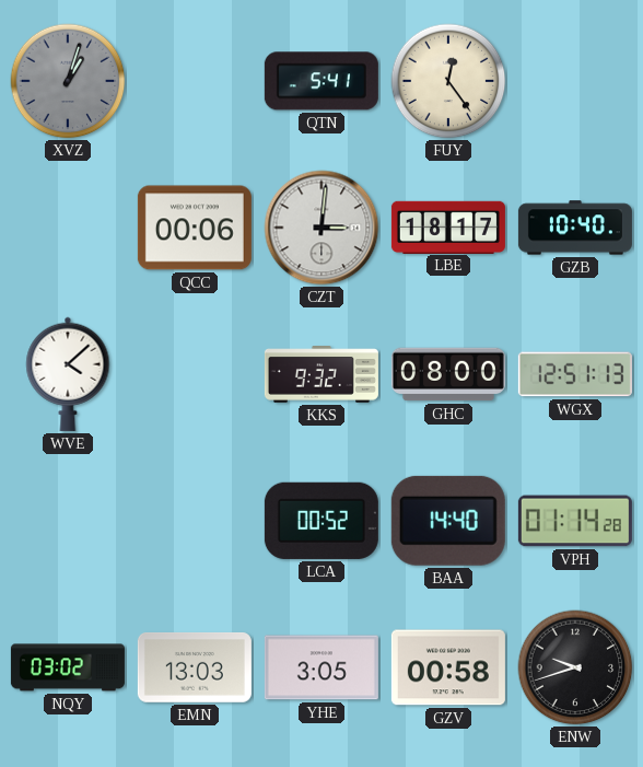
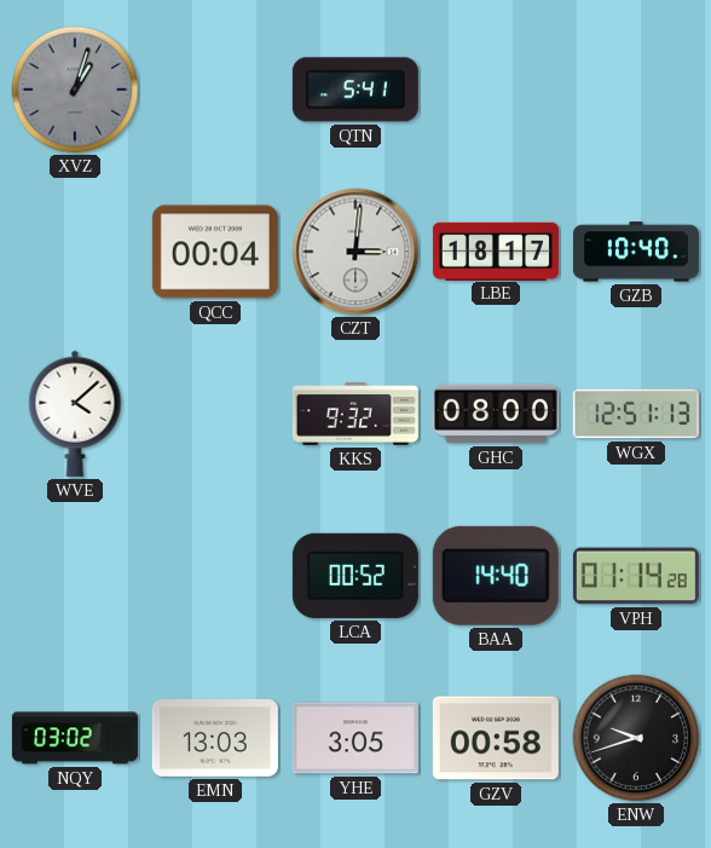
FUY: 12:24 -> none (448, 81)
QCC: 00:06 -> 00:04 (215, 252)
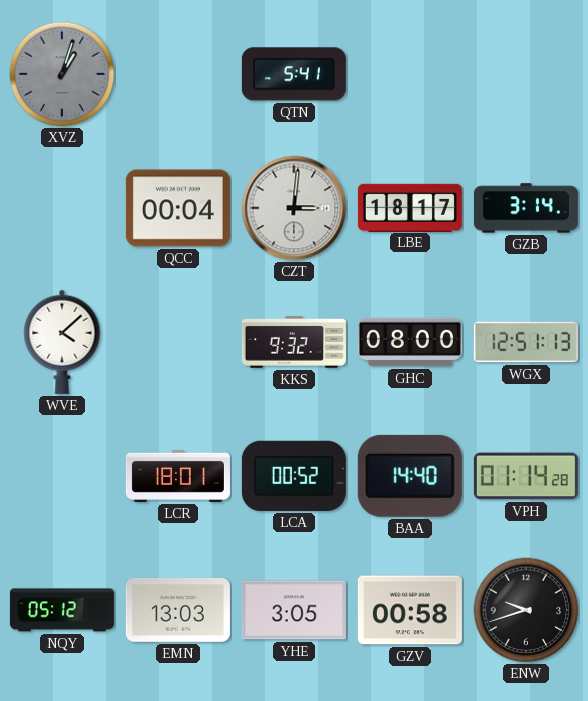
GZB: 10:40 -> 3:14 (526, 208)
LCR: none -> 18:01 (178, 476)
NQY: 03:02 -> 05:12 (62, 610)
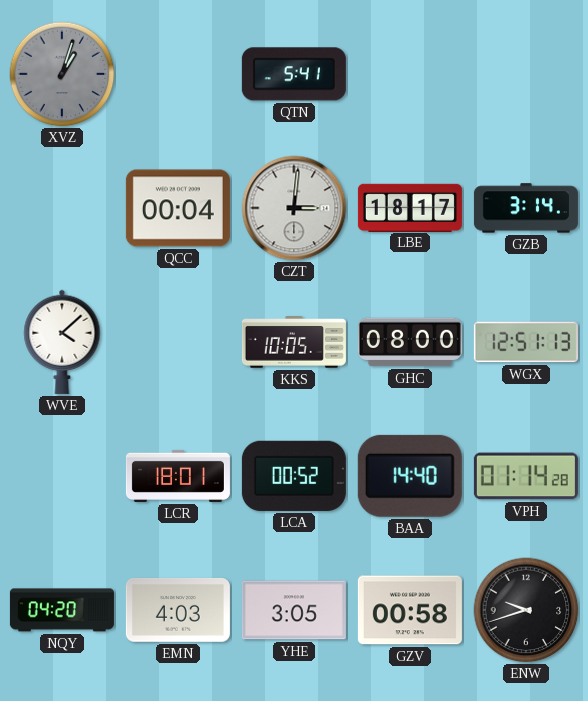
KKS: 9:32 -> 10:05 (294, 343)
NQY: 05:12 -> 04:20 (62, 610)
EMN: 13:03 -> 4:03 (178, 610)
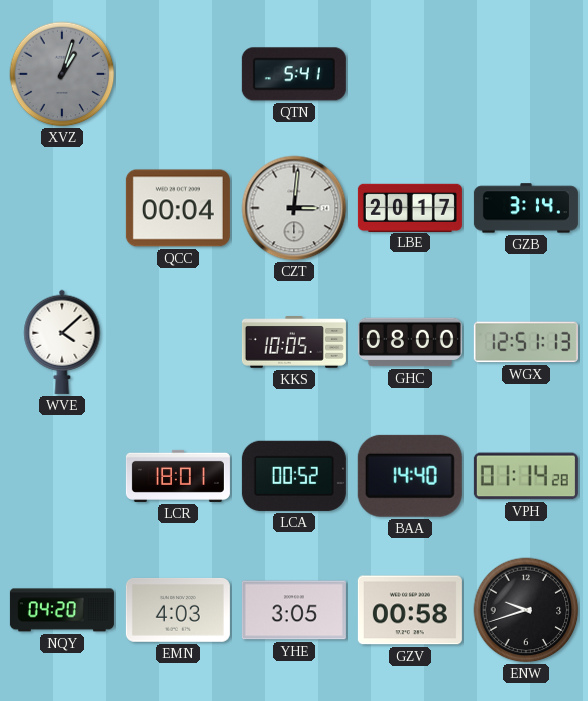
LBE: 18:17 -> 20:17 (410, 207)
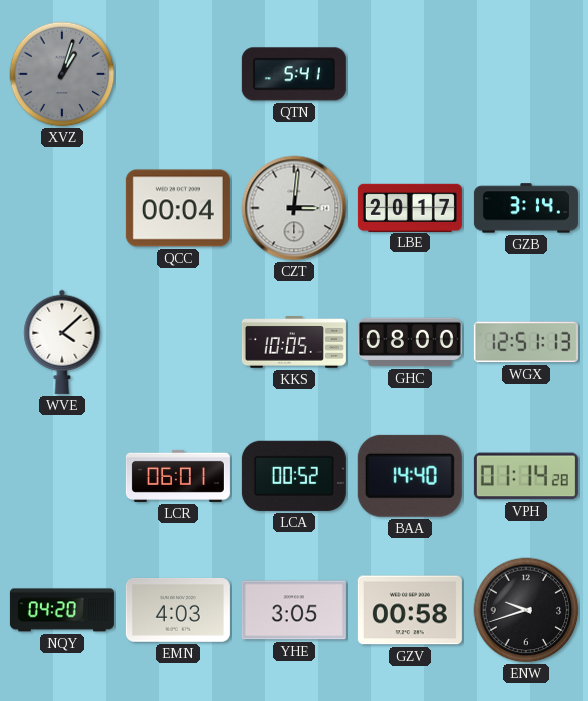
LCR: 18:01 -> 06:01 (178, 476)
